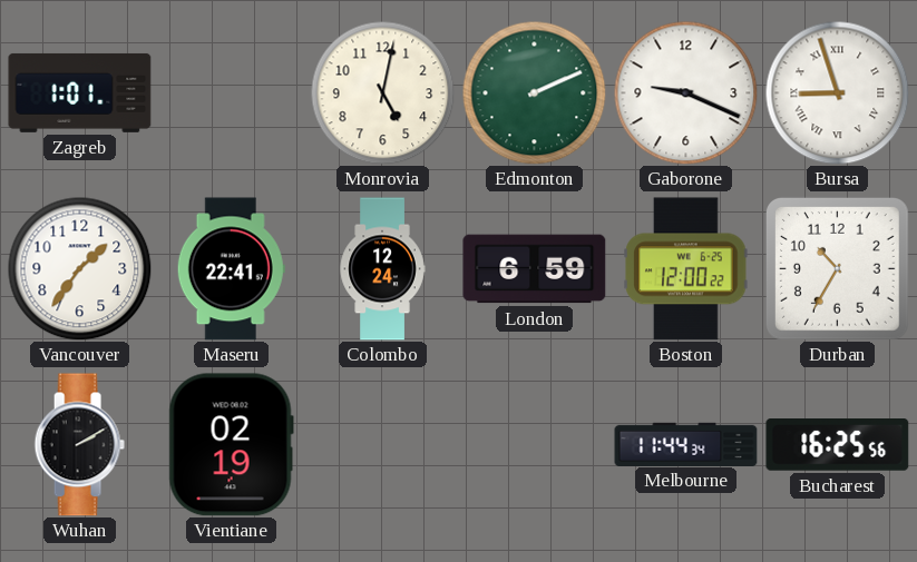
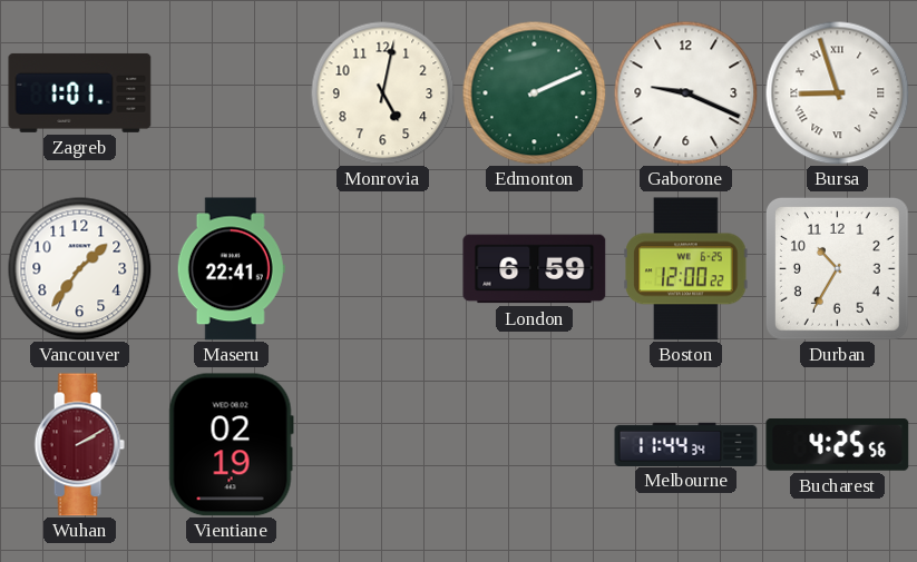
Colombo: 12:24 -> none (382, 269)
Wuhan dial: black -> burgundy (79, 445)
Bucharest: 16:25 -> 4:25 (838, 445)
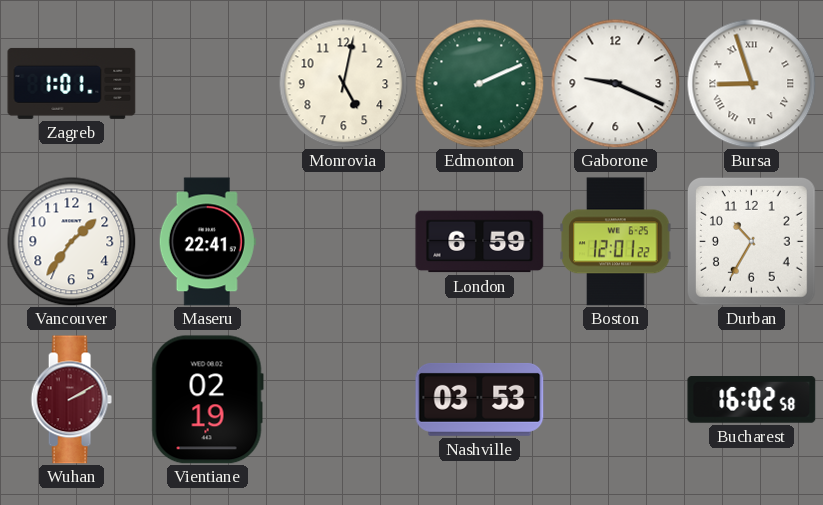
Boston: 12:00 -> 12:01 (616, 242)
Nashville: none -> 03:53 (480, 399)
Melbourne: 11:44 -> none (686, 444)
Bucharest: 4:25 -> 16:02 (752, 400)
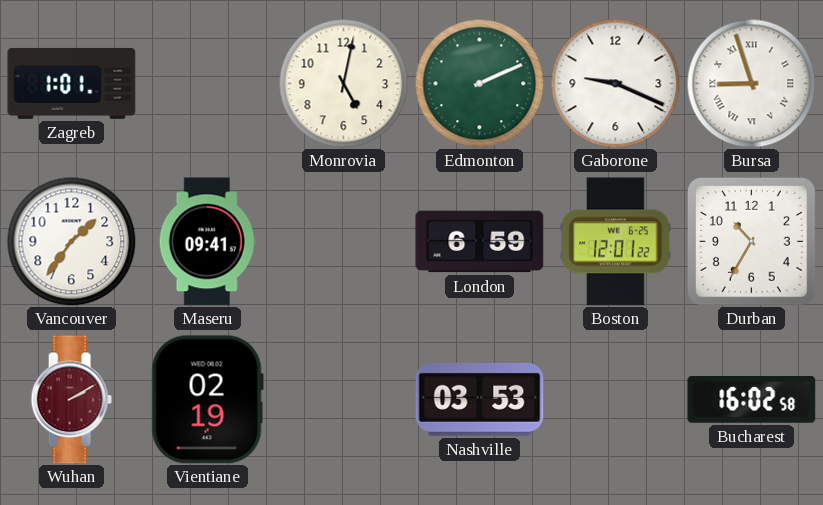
Maseru: 22:41 -> 09:41 (207, 242)
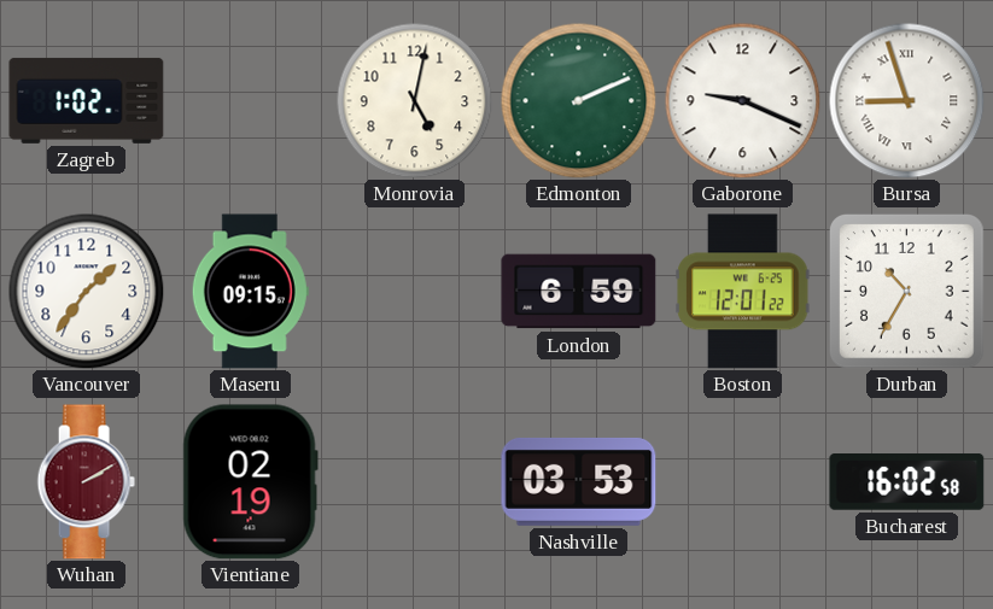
Zagreb: 1:01 -> 1:02 (87, 100)
Maseru: 09:41 -> 09:15 (250, 292)
